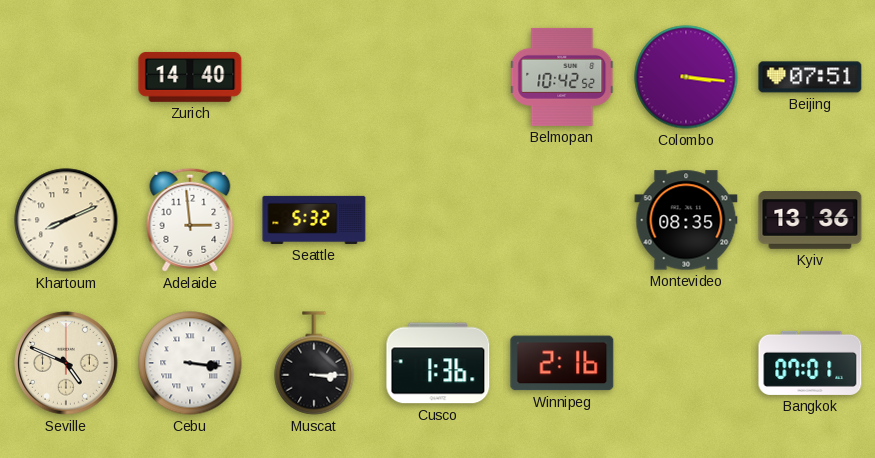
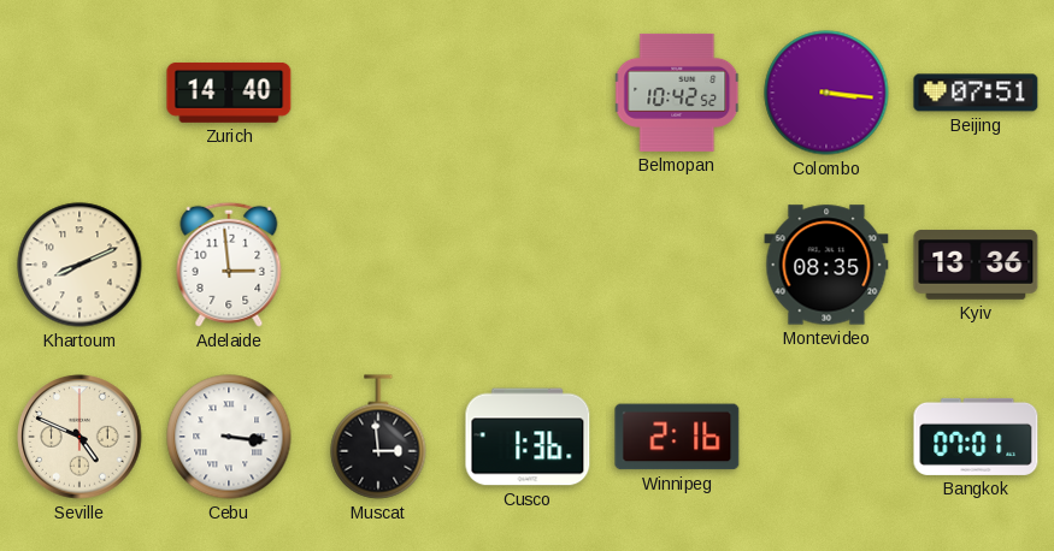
Seattle: 5:32 -> none (314, 220)
Muscat: 3:15 -> 2:59 (378, 437)
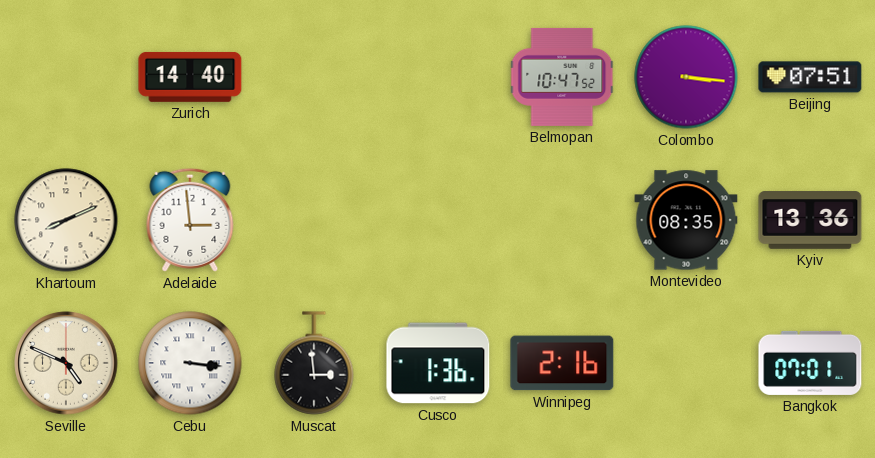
Belmopan: 10:42 -> 10:47 (563, 77)
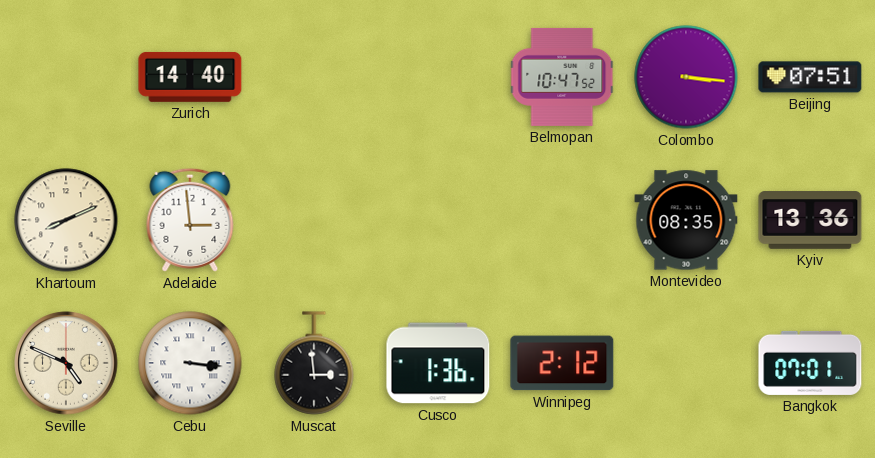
Winnipeg: 2:16 -> 2:12 (562, 363)
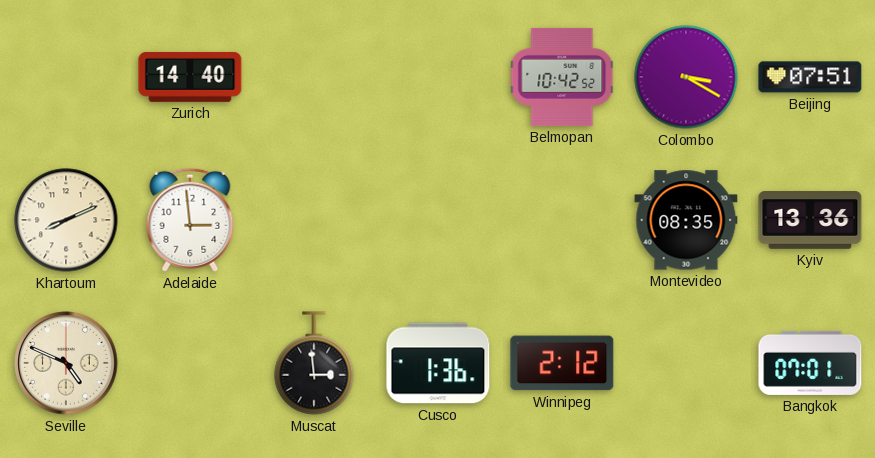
Belmopan: 10:47 -> 10:42 (563, 77)
Colombo: 3:16 -> 3:20 (686, 77)
Cebu: 3:16 -> none (190, 363)
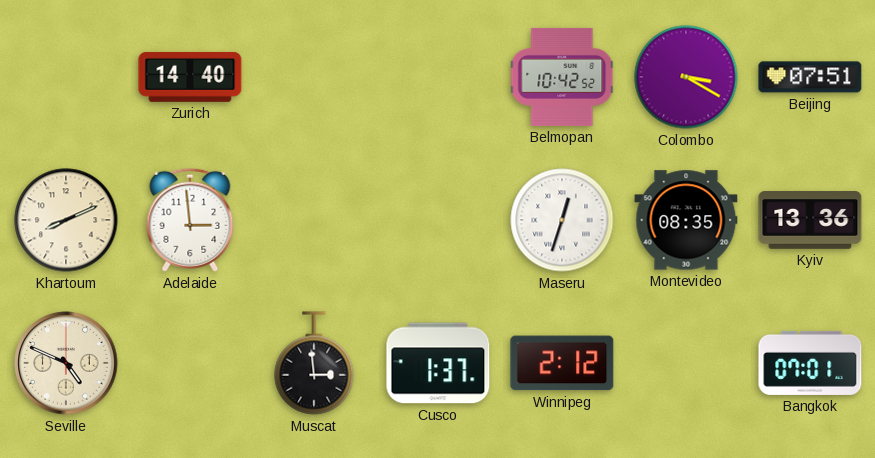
Maseru: none -> 12:33 (562, 220)
Cusco: 1:36 -> 1:37 (438, 363)
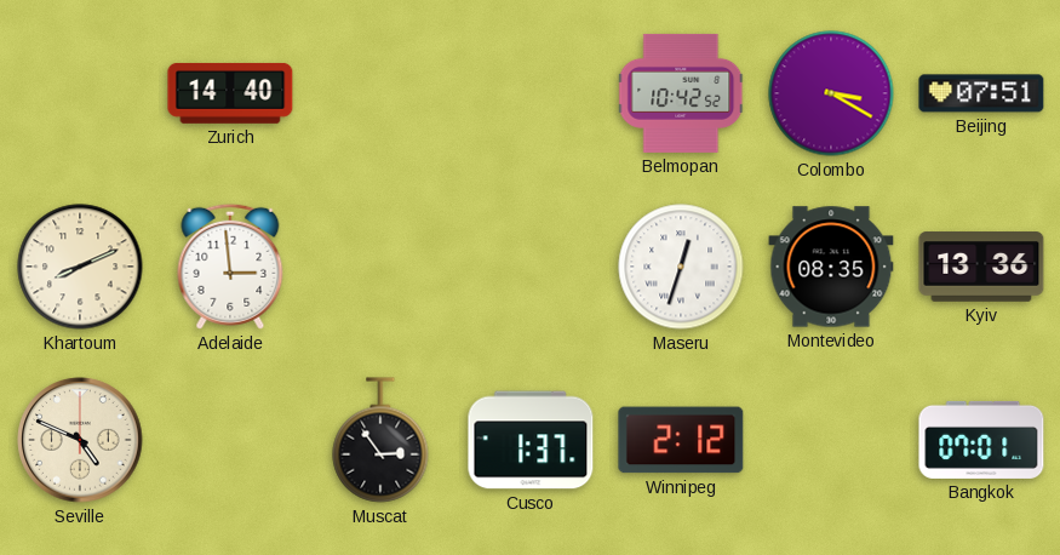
Muscat: 2:59 -> 2:54 (380, 440)
